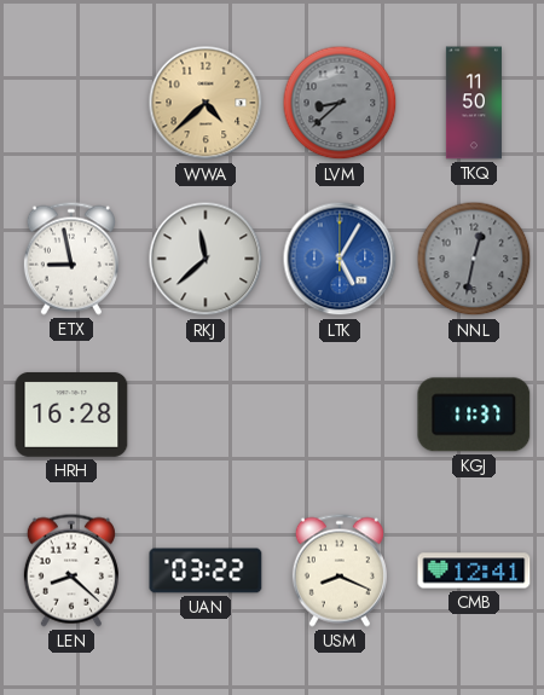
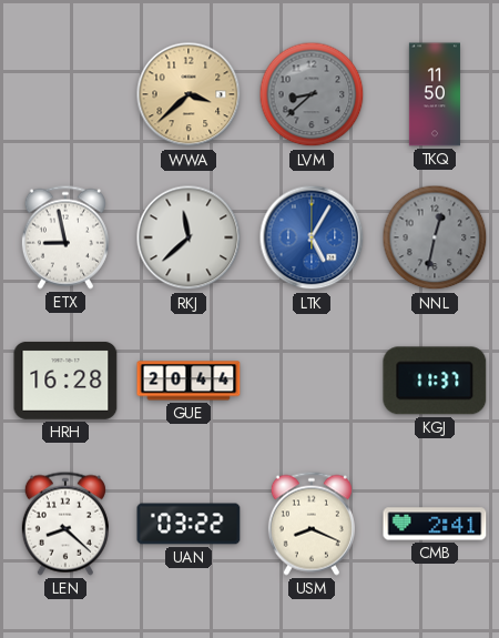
WWA: 4:38 -> 3:38 (189, 94)
GUE: none -> 20:44 (189, 381)
CMB: 12:41 -> 2:41 (435, 524)
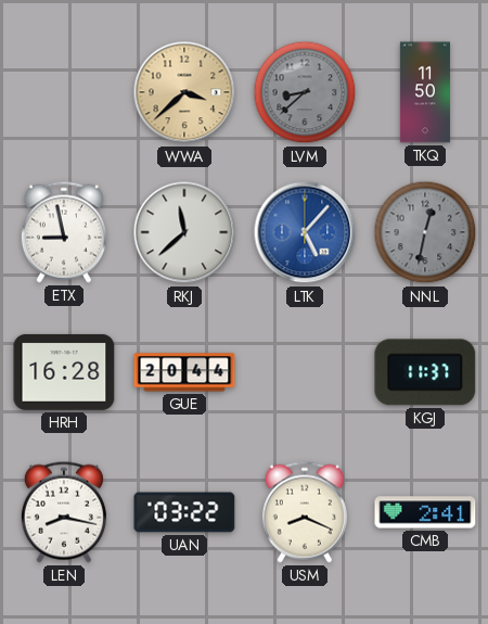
LTK: 5:05 -> 5:07 (305, 232)
LEN: 8:22 -> 8:17 (64, 512)
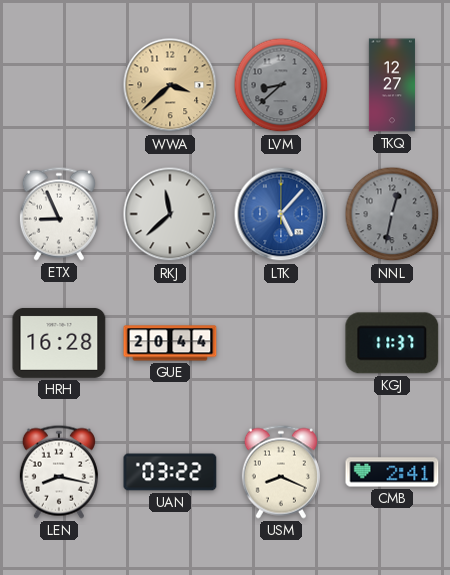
TKQ: 11:50 -> 12:27 (392, 85)
ETX: 8:58 -> 8:56 (59, 214)
